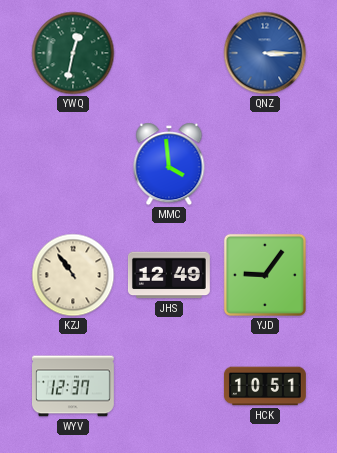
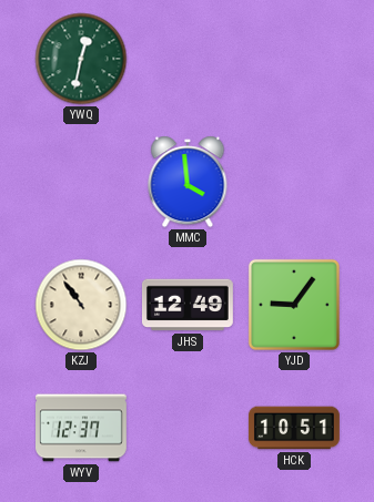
QNZ: 3:15 -> none (265, 53)
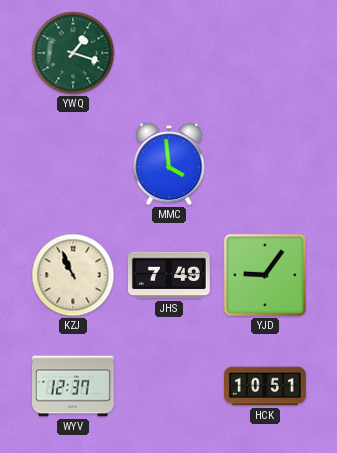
YWQ: 12:32 -> 1:18 (73, 53)
KZJ: 10:54 -> 10:56 (73, 275)
JHS: 12:49 -> 7:49 (169, 275)
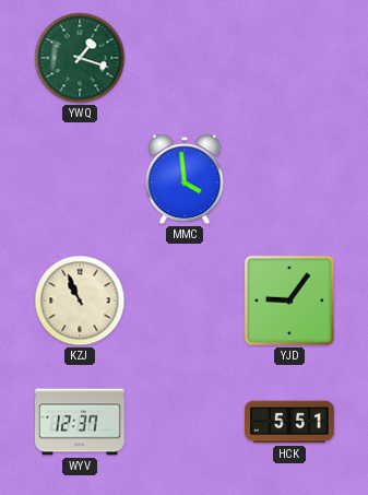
JHS: 7:49 -> none (169, 275)
HCK: 10:51 -> 5:51 (289, 422)
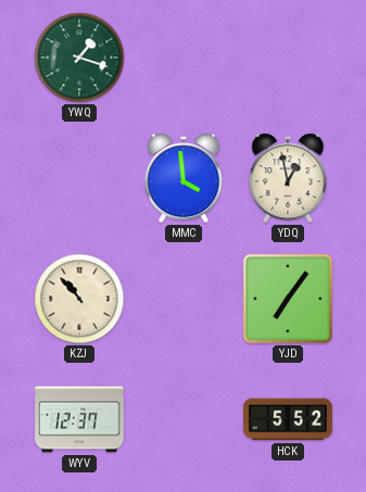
YDQ: none -> 12:58 (288, 178)
KZJ: 10:56 -> 10:53 (79, 299)
YJD: 9:06 -> 7:06 (288, 299)
HCK: 5:51 -> 5:52 (288, 419)
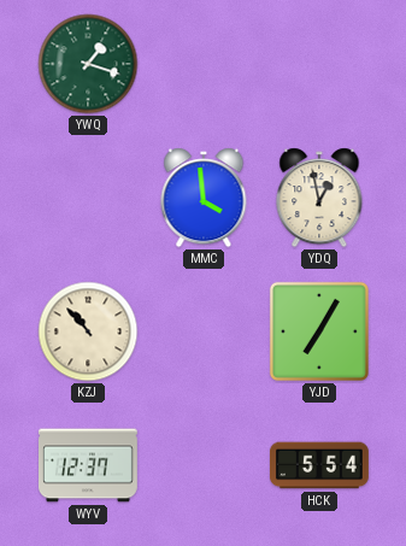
YJD: 7:06 -> 7:05 (319, 331)
HCK: 5:52 -> 5:54 (319, 465)
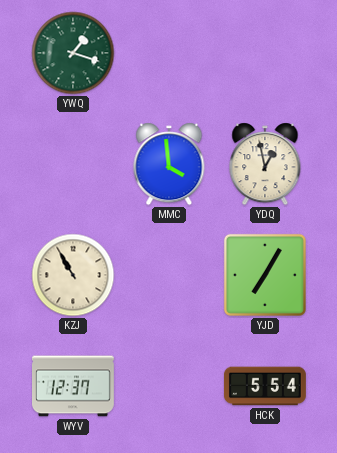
KZJ: 10:53 -> 10:55 (73, 275)
